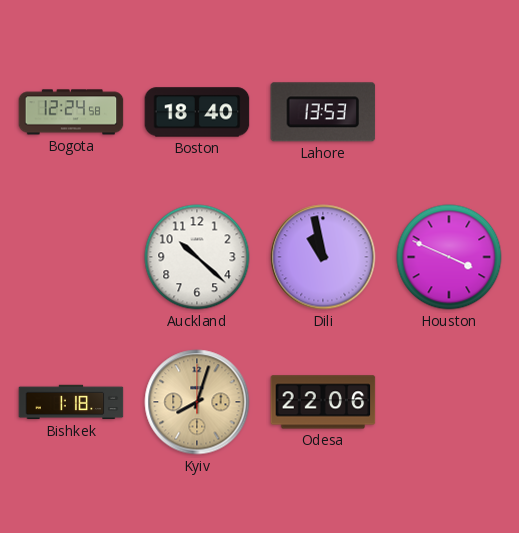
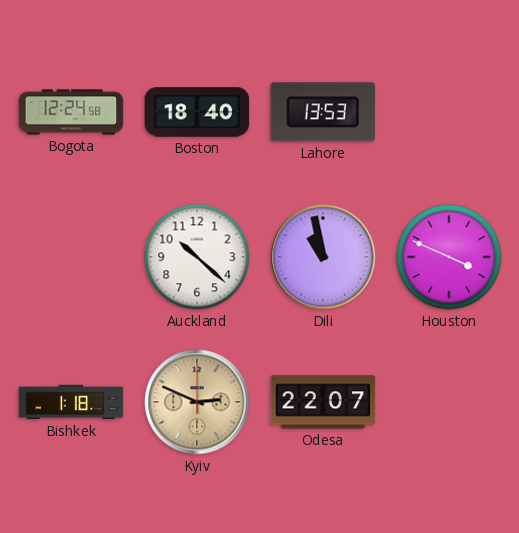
Kyiv: 8:03 -> 2:49 (197, 402)
Odesa: 22:06 -> 22:07 (323, 402)
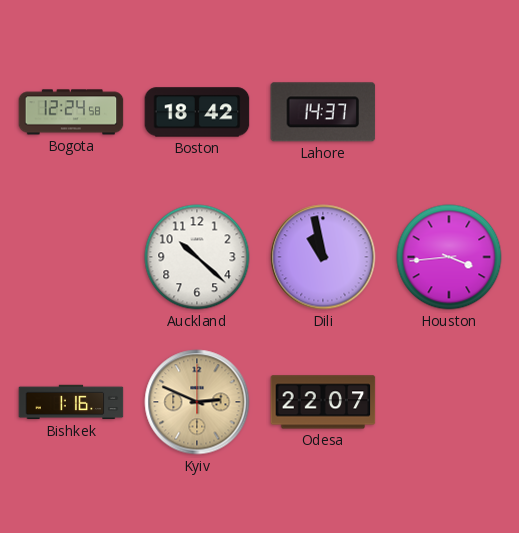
Boston: 18:40 -> 18:42 (197, 112)
Lahore: 13:53 -> 14:37 (323, 112)
Houston: 3:49 -> 3:44 (449, 257)
Bishkek: 1:18 -> 1:16 (71, 402)
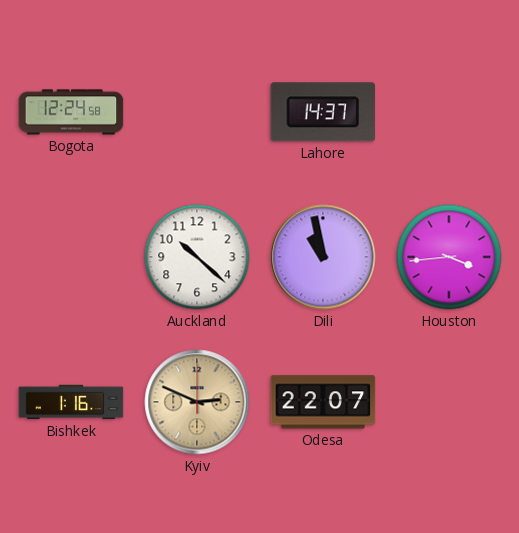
Boston: 18:42 -> none (197, 112)
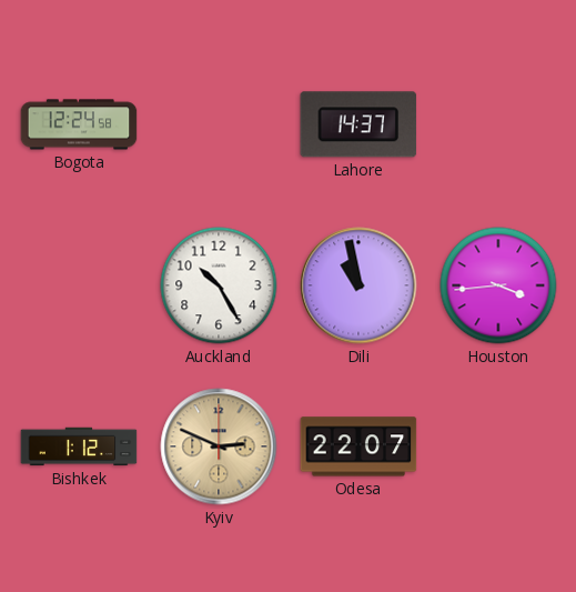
Auckland: 10:22 -> 10:25 (219, 285)
Bishkek: 1:16 -> 1:12 (79, 446)
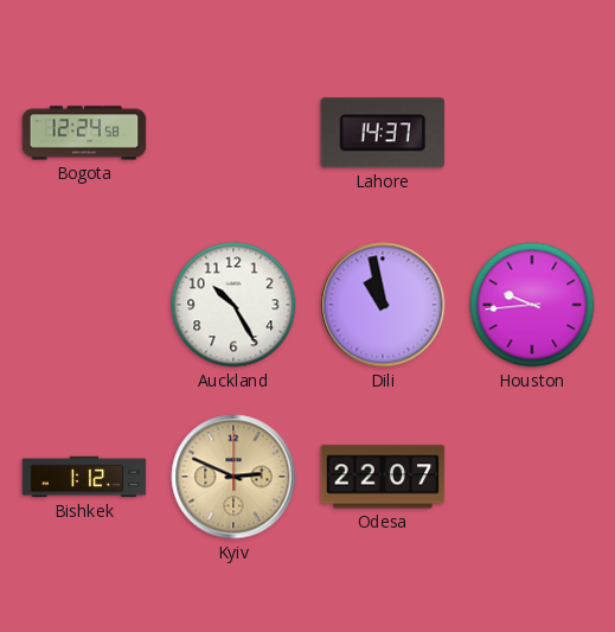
Houston: 3:44 -> 9:44 (532, 305)
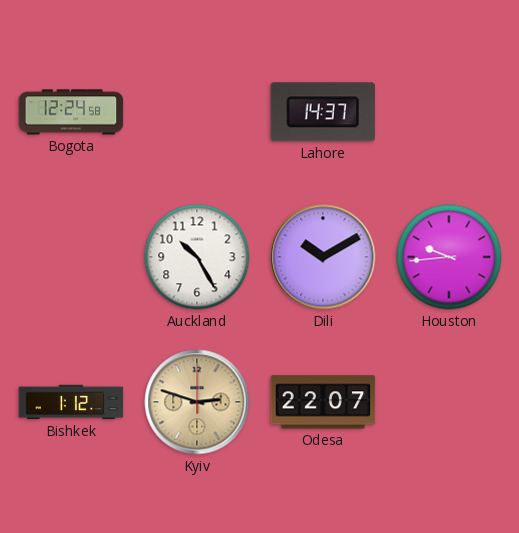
Dili: 10:58 -> 10:10 (323, 257)
Kyiv: 2:49 -> 2:48 (197, 402)
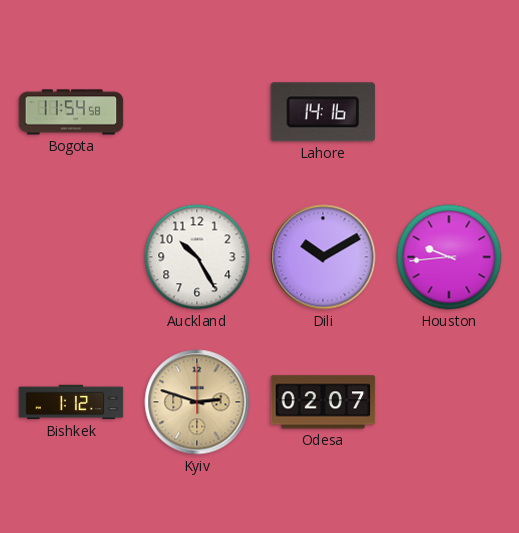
Bogota: 12:24 -> 11:54 (71, 112)
Lahore: 14:37 -> 14:16 (323, 112)
Odesa: 22:07 -> 02:07 (323, 402)
